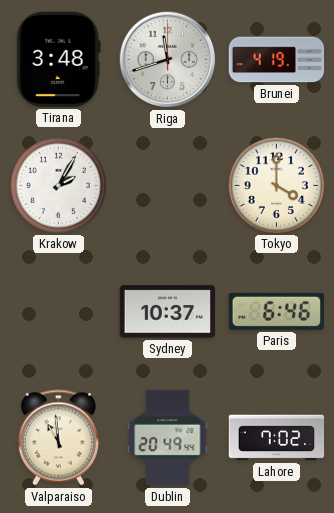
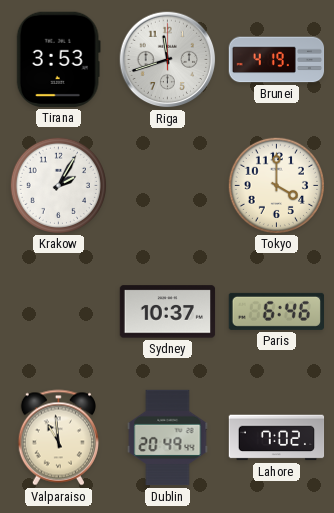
Tirana: 3:48 -> 3:53 (58, 59)
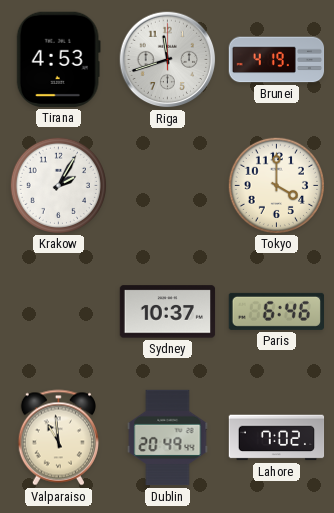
Tirana: 3:53 -> 4:53 (58, 59)
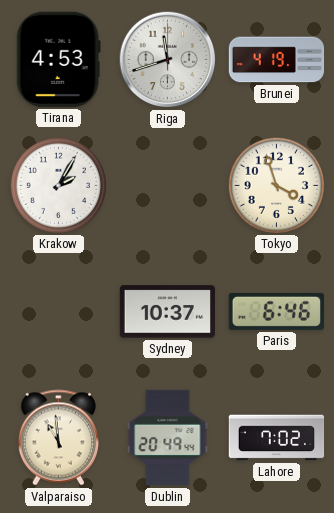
Tokyo: 4:00 -> 3:57 (276, 185)
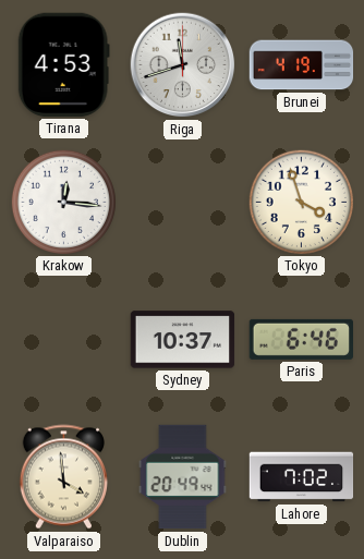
Krakow: 2:05 -> 12:16 (63, 202)
Valparaiso: 10:59 -> 3:59 (63, 477)
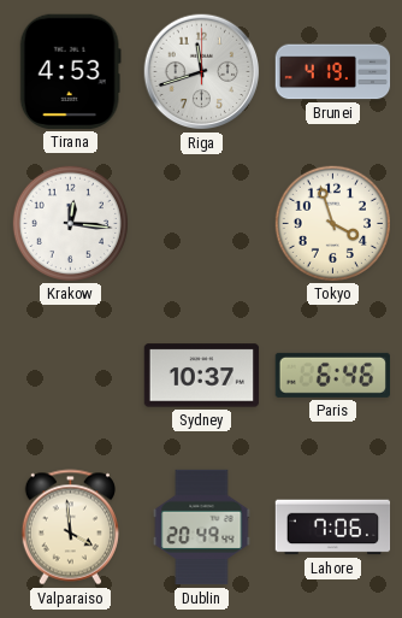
Lahore: 7:02 -> 7:06 (333, 528)
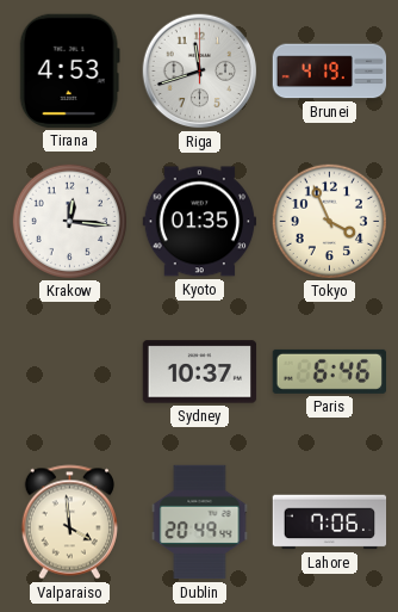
Kyoto: none -> 01:35 (200, 222)
Tokyo: 3:57 -> 3:56 (329, 221)
